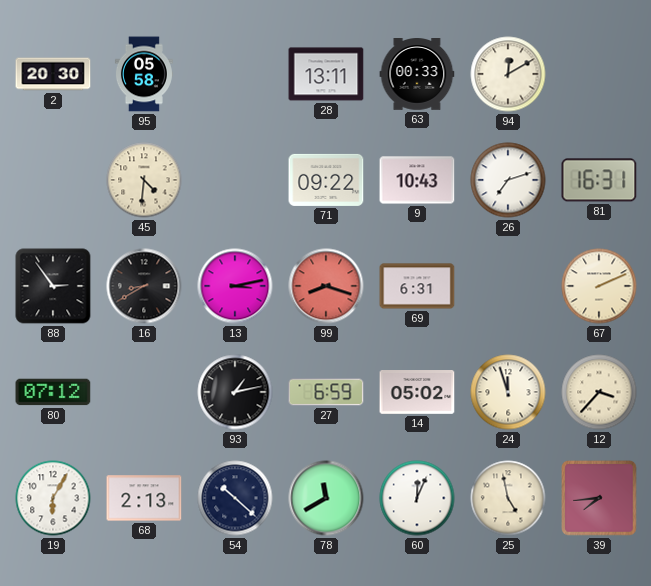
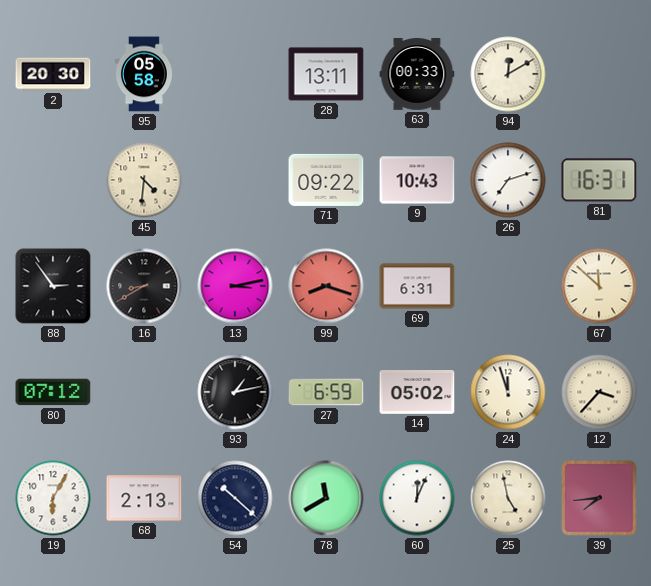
67: 2:11 -> 11:52 (599, 286)
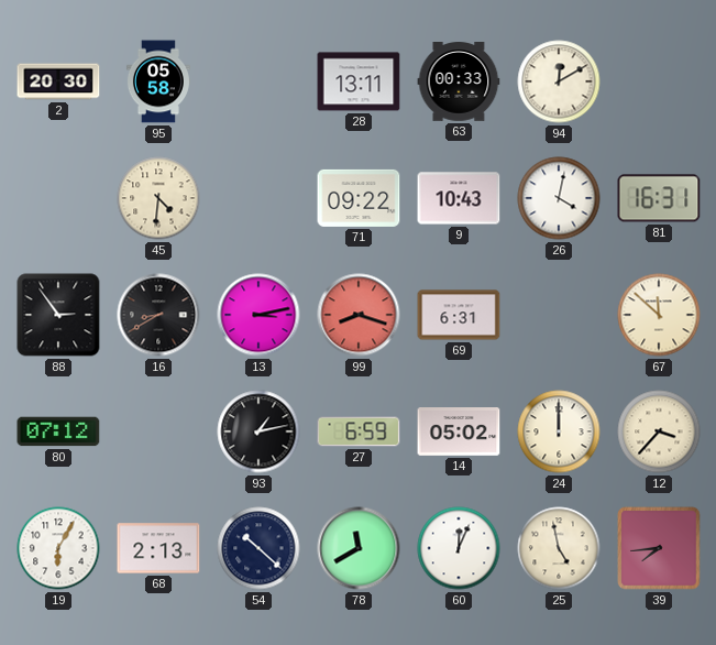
26: 7:12 -> 4:02 (559, 198)
24: 11:57 -> 12:00 (559, 431)
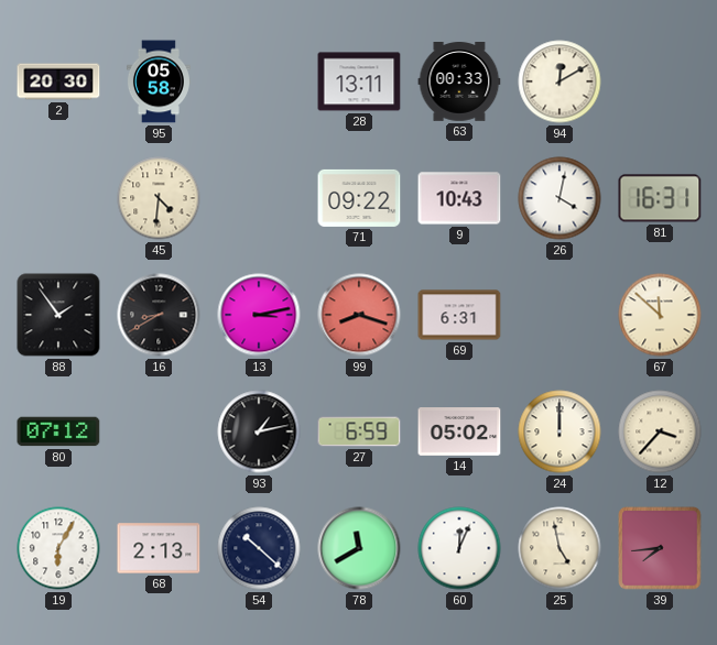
88: 2:54 -> 1:54 (58, 315)
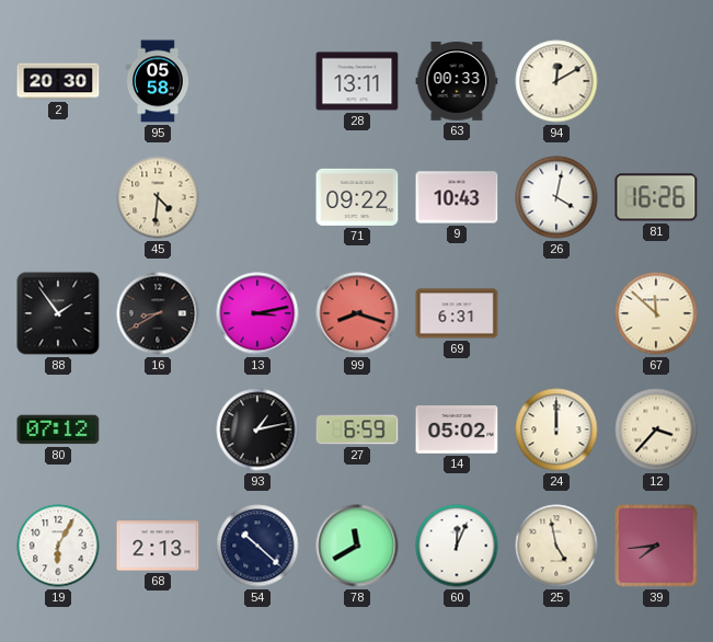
81: 16:31 -> 16:26 (656, 197)
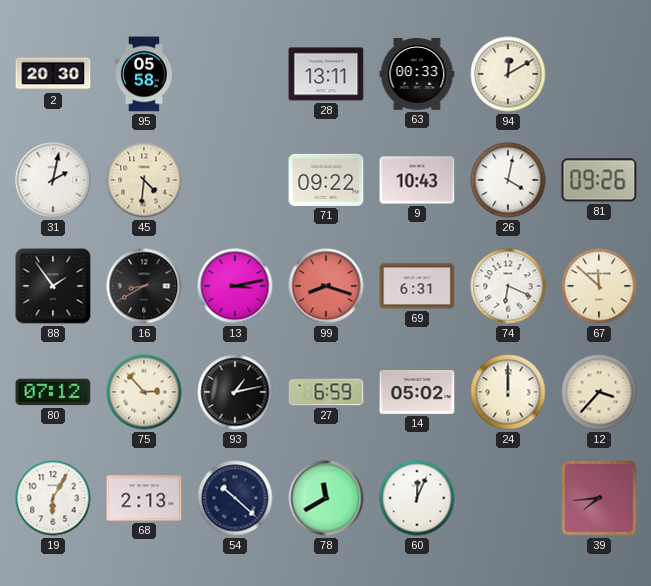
31: none -> 2:02 (53, 180)
81: 16:26 -> 09:26 (599, 180)
74: none -> 6:19 (508, 286)
75: none -> 2:53 (144, 392)
25: 4:58 -> none (556, 546)
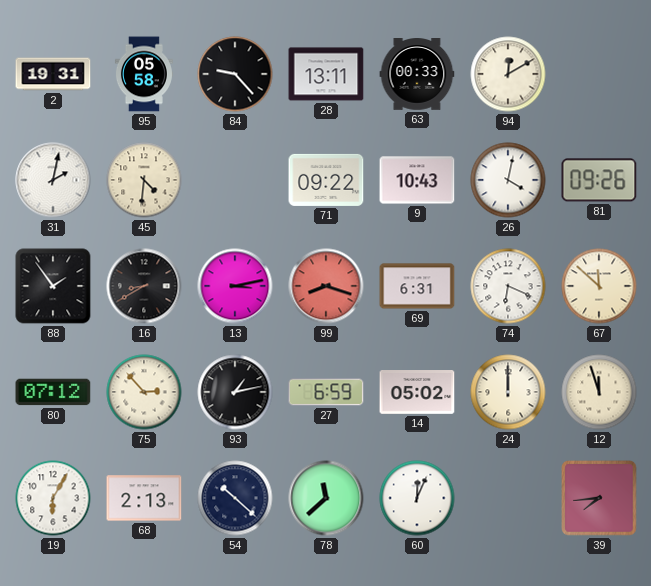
2: 20:30 -> 19:31 (53, 74)
84: none -> 9:23 (235, 74)
12: 3:37 -> 11:57 (599, 392)
78: 11:40 -> 11:38 (326, 498)
